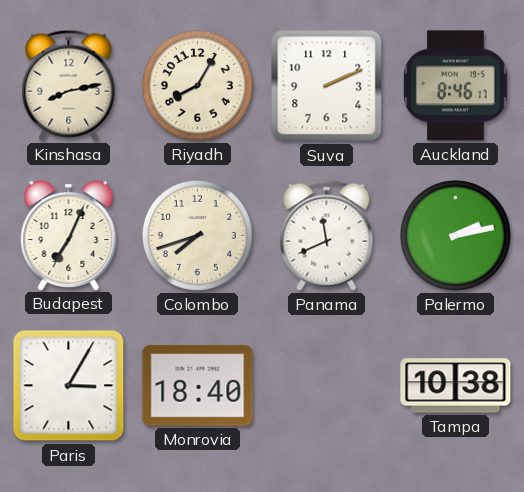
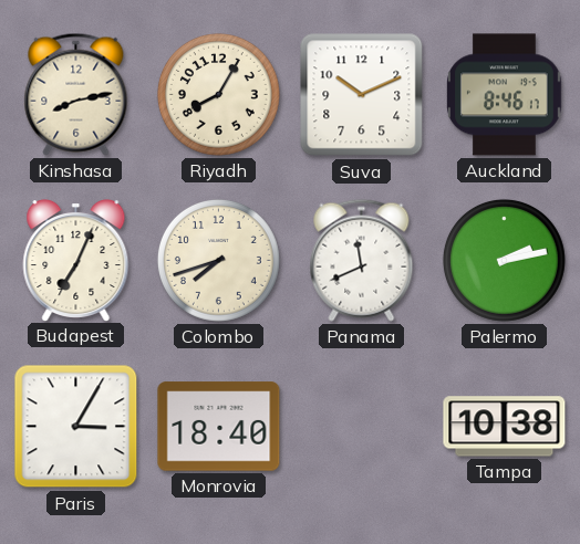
Suva: 2:11 -> 10:11 (362, 95)
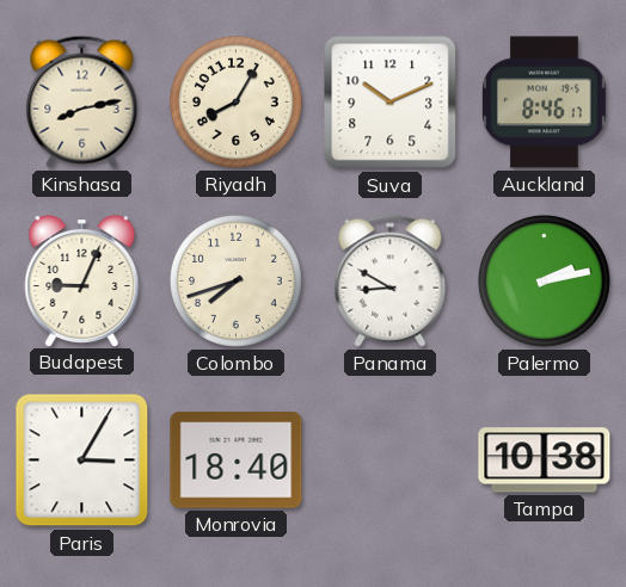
Budapest: 7:04 -> 9:04 (82, 282)
Panama: 11:41 -> 8:50 (391, 280)
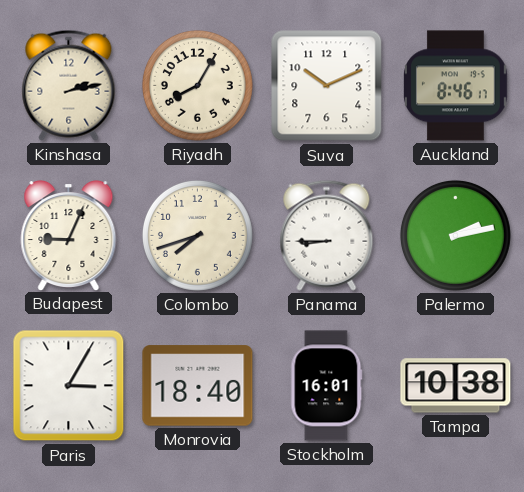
Kinshasa: 8:13 -> 2:13 (69, 85)
Panama: 8:50 -> 8:45 (327, 235)
Stockholm: none -> 16:01 (327, 386)
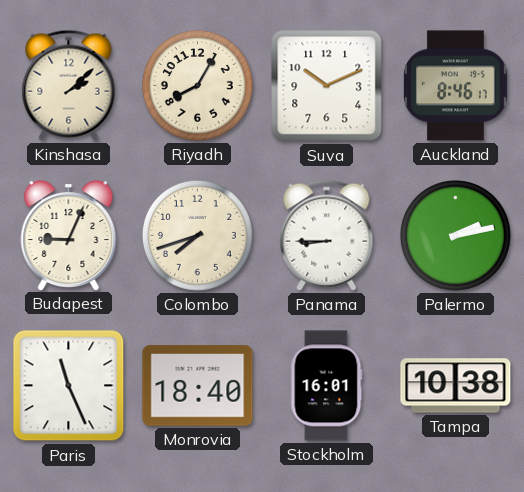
Kinshasa: 2:13 -> 2:08 (69, 85)
Paris: 3:05 -> 11:26 (69, 386)
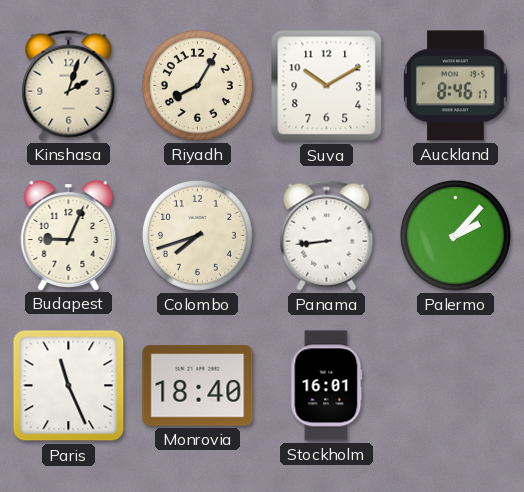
Kinshasa: 2:08 -> 2:03 (69, 85)
Suva: 10:11 -> 10:10 (327, 86)
Panama: 8:45 -> 8:44 (327, 235)
Palermo: 2:13 -> 2:07 (455, 235)
Tampa: 10:38 -> none (456, 386)
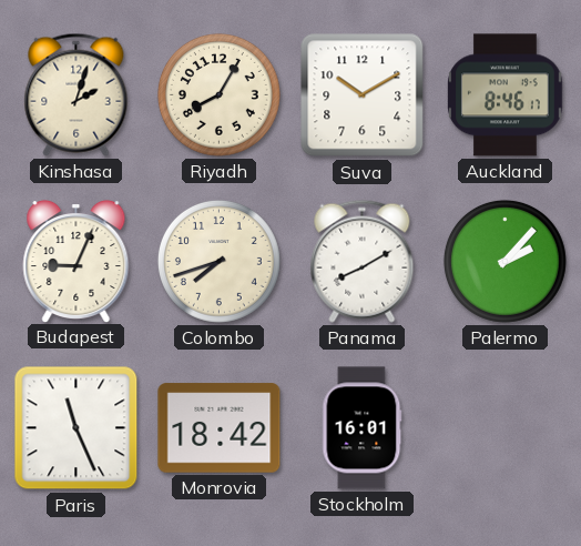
Panama: 8:44 -> 8:10 (363, 261)
Monrovia: 18:40 -> 18:42 (220, 428)
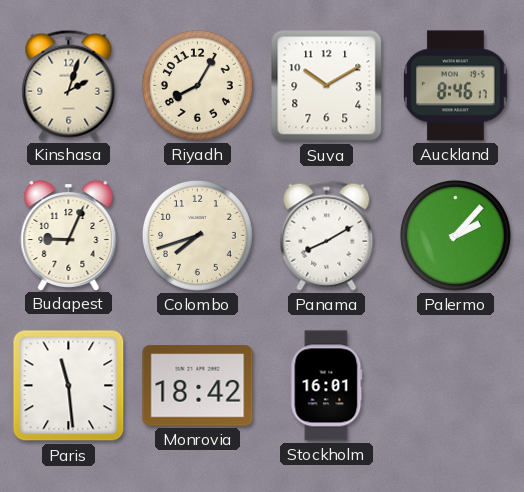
Paris: 11:26 -> 11:29 (69, 386)
